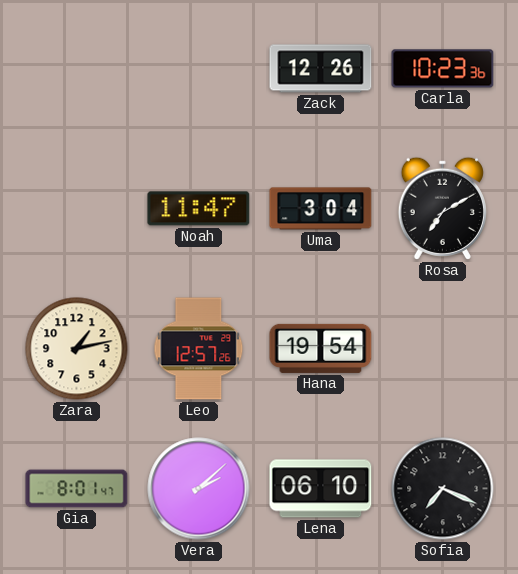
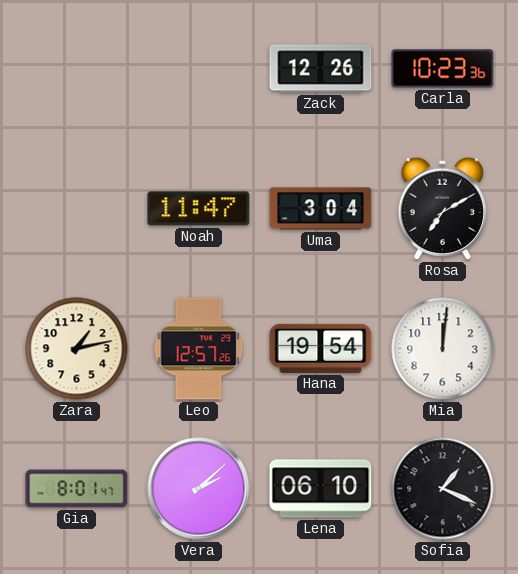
Mia: none -> 12:01 (443, 349)
Sofia: 7:19 -> 1:19 (443, 489)
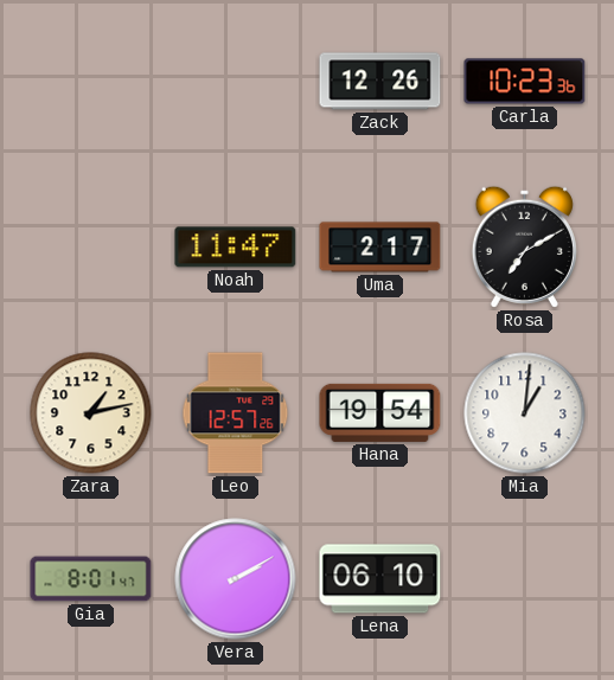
Uma: 3:04 -> 2:17 (380, 248)
Mia: 12:01 -> 1:01 (525, 413)
Vera: 2:08 -> 2:10 (236, 579)
Sofia: 1:19 -> none (443, 489)
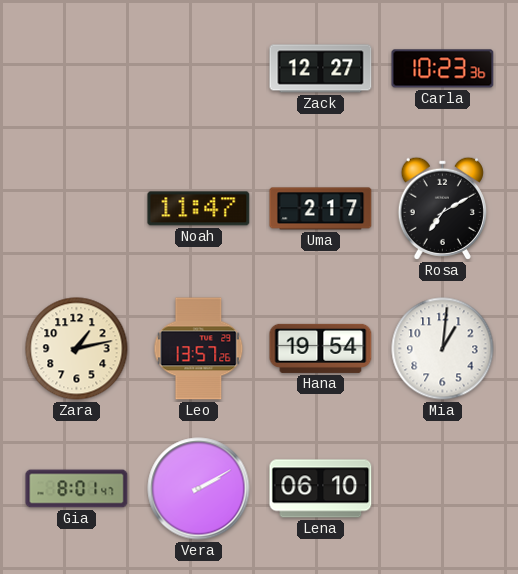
Zack: 12:26 -> 12:27 (321, 69)
Leo: 12:57 -> 13:57 (199, 349)
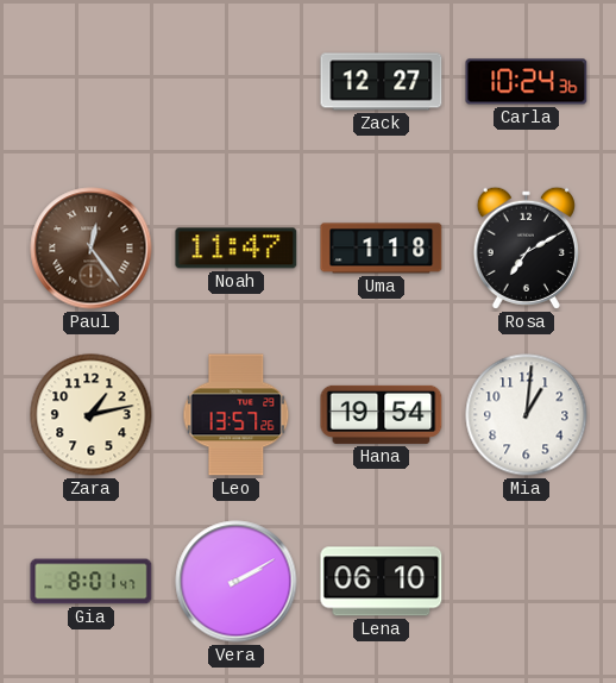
Carla: 10:23 -> 10:24 (527, 82)
Paul: none -> 12:24 (92, 249)
Uma: 2:17 -> 1:18 (382, 249)
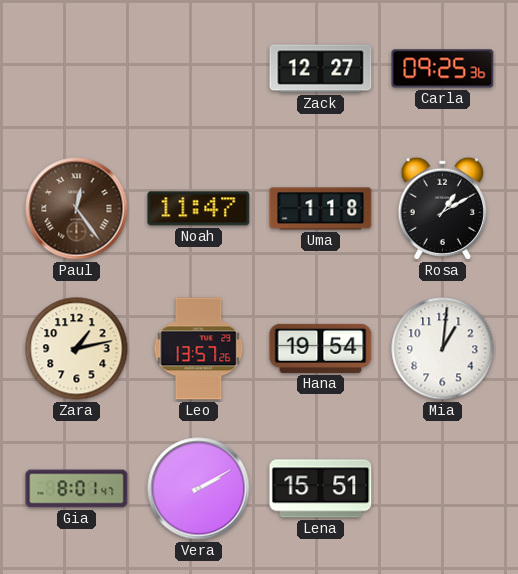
Carla: 10:24 -> 09:25 (443, 69)
Rosa: 7:10 -> 1:10 (442, 208)
Lena: 06:10 -> 15:51 (321, 489)
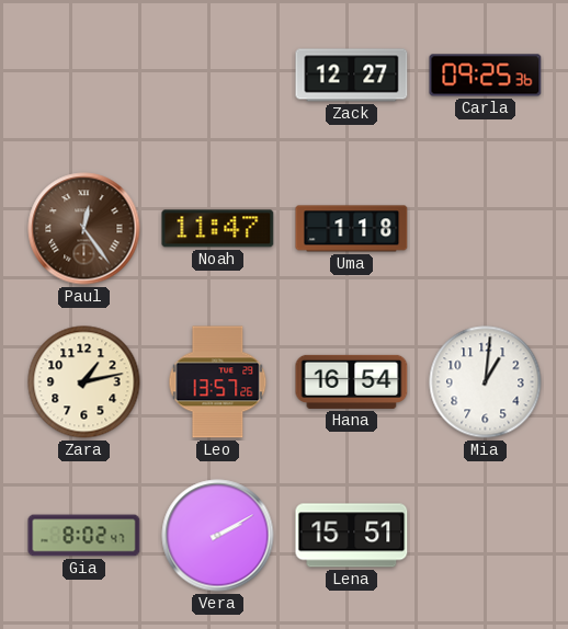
Rosa: 1:10 -> none (442, 208)
Hana: 19:54 -> 16:54 (352, 381)
Gia: 8:01 -> 8:02 (84, 536)
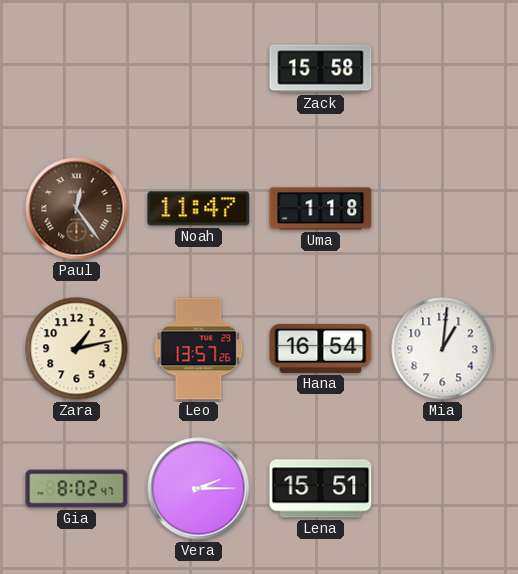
Zack: 12:27 -> 15:58 (321, 69)
Carla: 09:25 -> none (486, 76)
Vera: 2:10 -> 2:15 (199, 489)
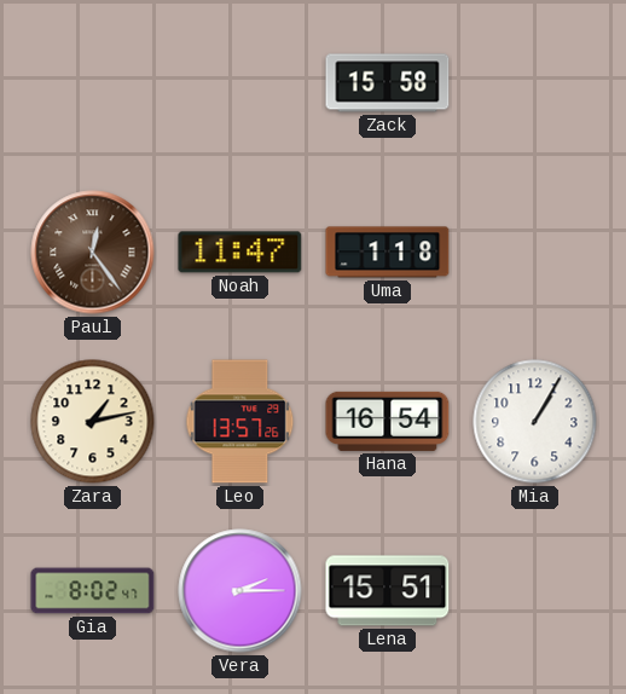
Mia: 1:01 -> 1:05 (535, 422)
